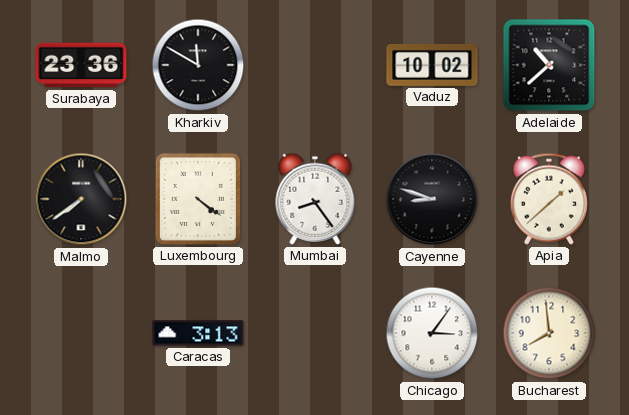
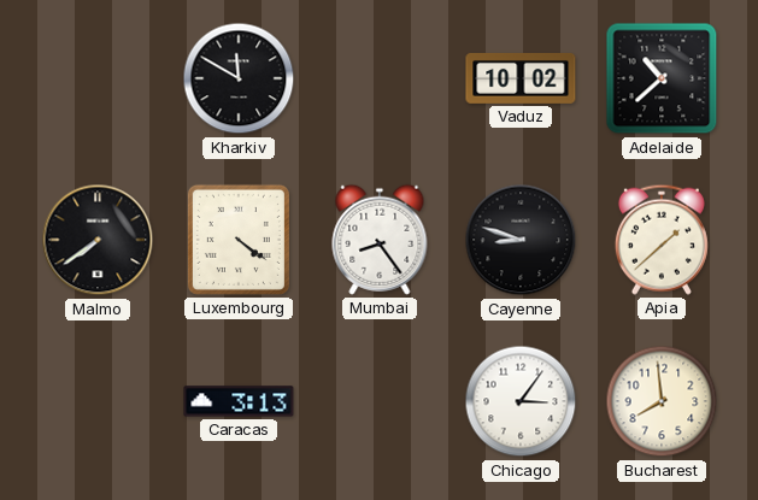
Surabaya: 23:36 -> none (81, 65)
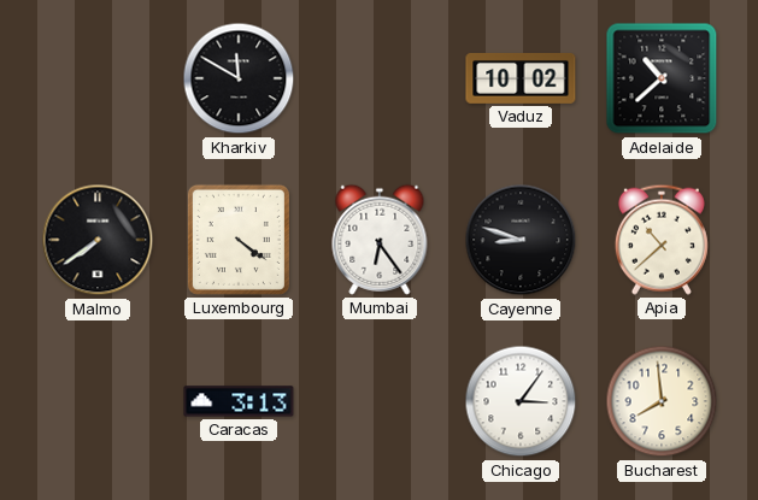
Mumbai: 8:24 -> 6:24 (380, 240)
Apia: 1:38 -> 10:38 (662, 240)
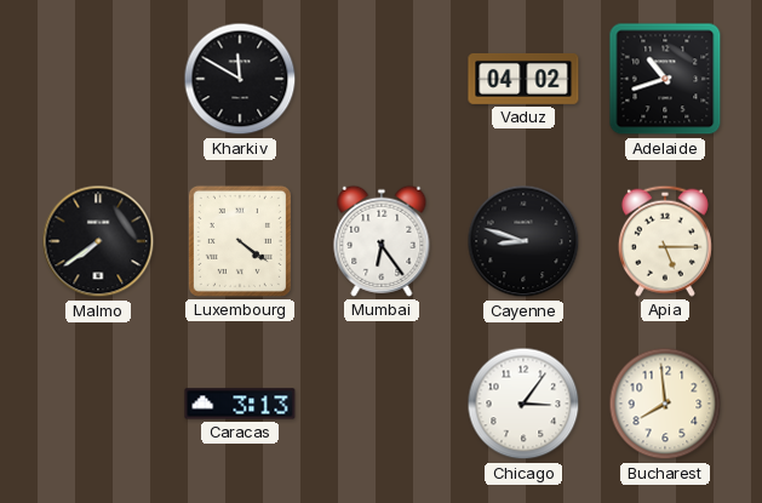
Vaduz: 10:02 -> 04:02 (523, 79)
Adelaide: 10:38 -> 10:42 (665, 79)
Apia: 10:38 -> 5:15 (665, 241)
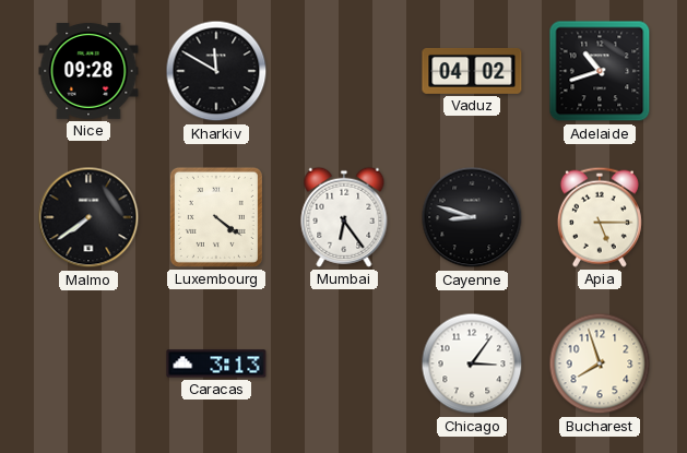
Nice: none -> 09:28 (88, 71)
Bucharest: 7:59 -> 7:57 (600, 363)
